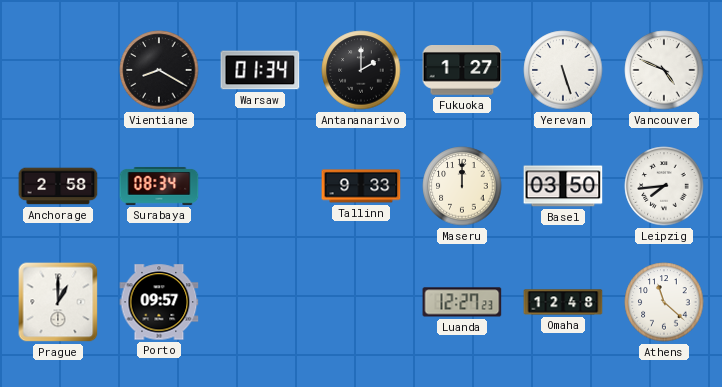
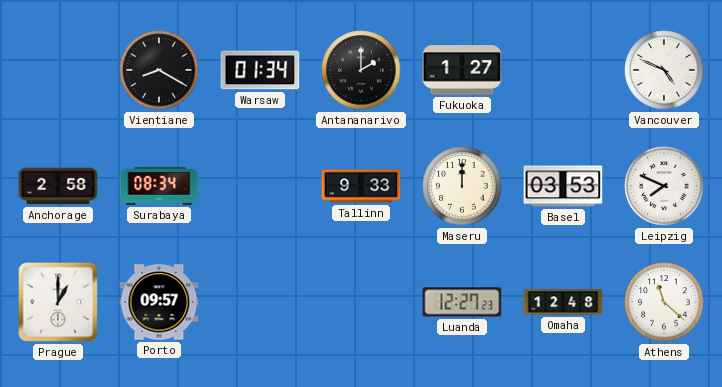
Yerevan: 5:27 -> none (563, 70)
Basel: 03:50 -> 03:53 (563, 186)
Leipzig: 7:44 -> 7:49 (664, 186)
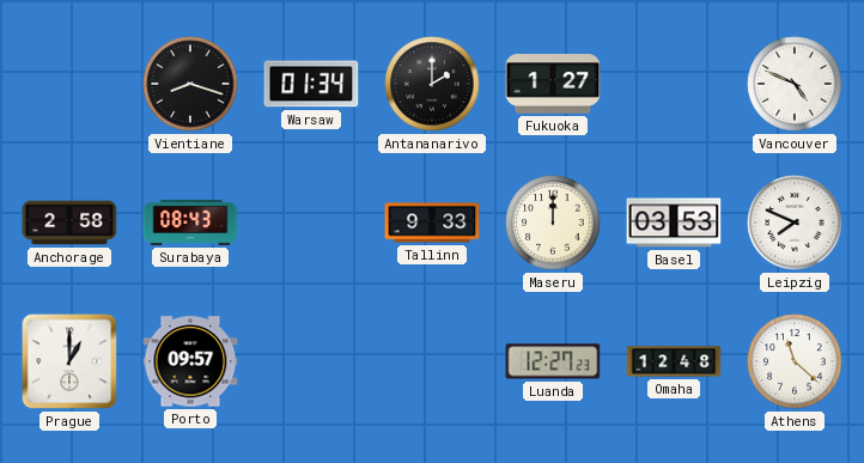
Vientiane: 8:20 -> 8:18 (190, 84)
Surabaya: 08:34 -> 08:43 (190, 223)
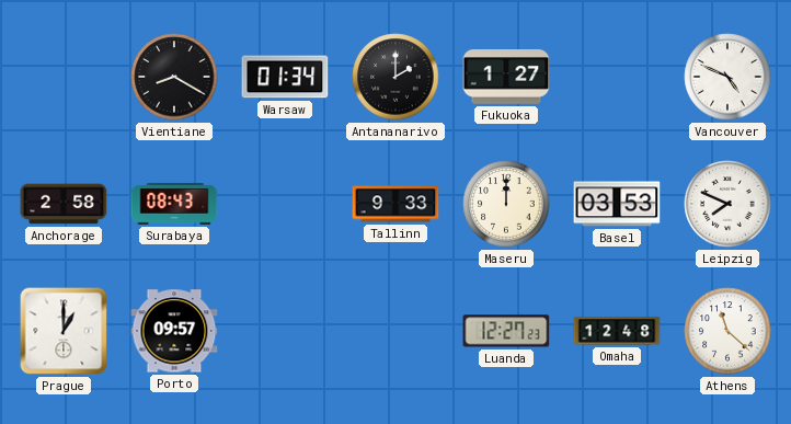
Vientiane: 8:18 -> 8:20 (174, 77)
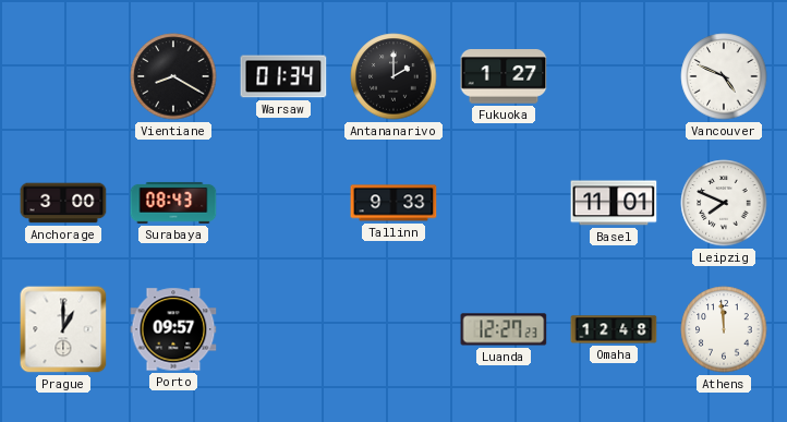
Anchorage: 2:58 -> 3:00 (63, 203)
Maseru: 12:00 -> none (506, 204)
Basel: 03:53 -> 11:01 (614, 203)
Athens: 11:22 -> 11:59 (724, 329)
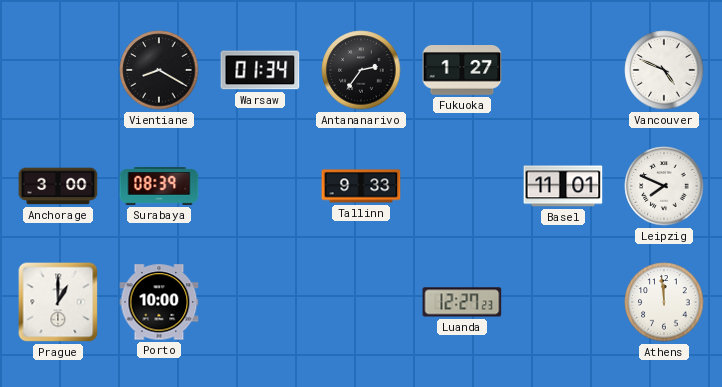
Antananarivo: 2:00 -> 2:36 (361, 70)
Surabaya: 08:43 -> 08:39 (159, 186)
Porto: 09:57 -> 10:00 (159, 302)
Omaha: 12:48 -> none (614, 329)
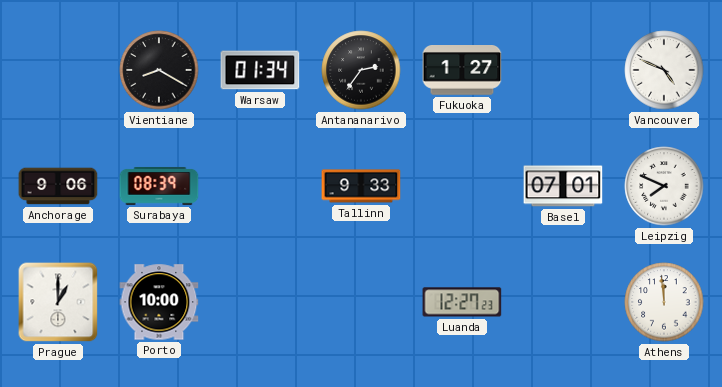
Anchorage: 3:00 -> 9:06 (58, 186)
Basel: 11:01 -> 07:01 (563, 186)
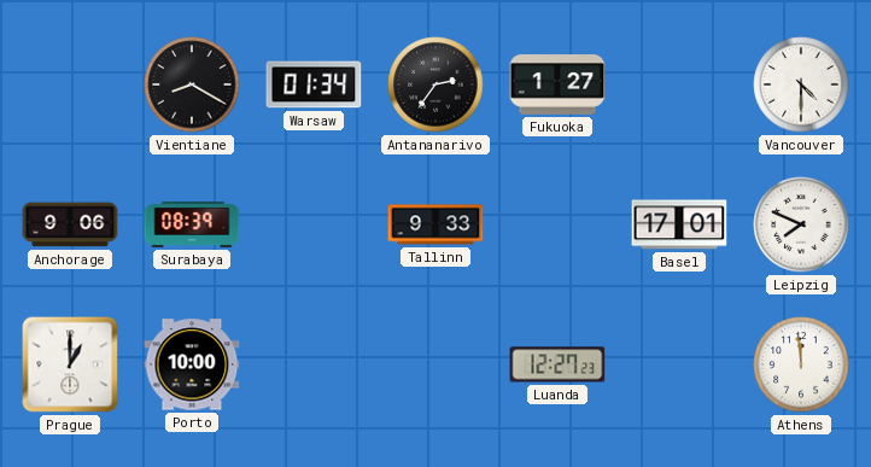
Vancouver: 4:49 -> 4:30 (801, 84)
Basel: 07:01 -> 17:01 (679, 224)
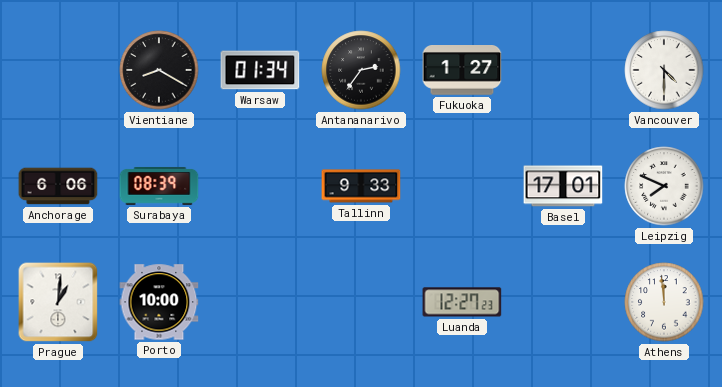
Anchorage: 9:06 -> 6:06 (58, 186)
Prague: 1:00 -> 1:01 (58, 302)
